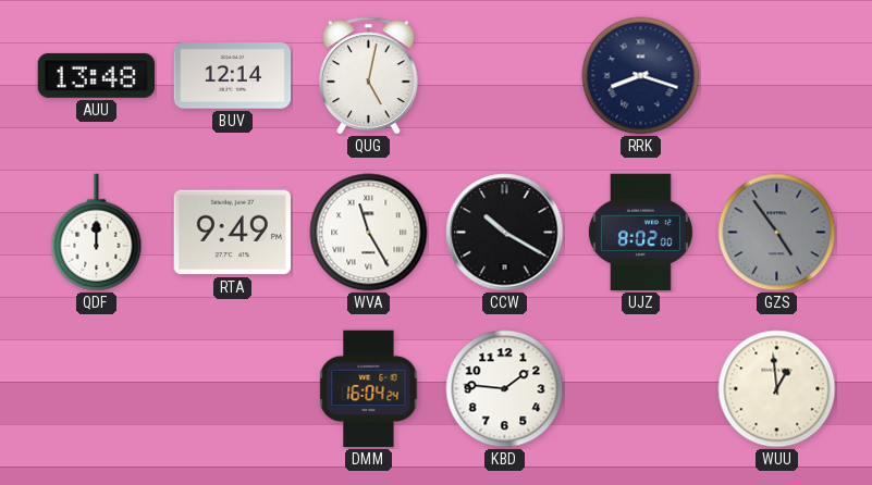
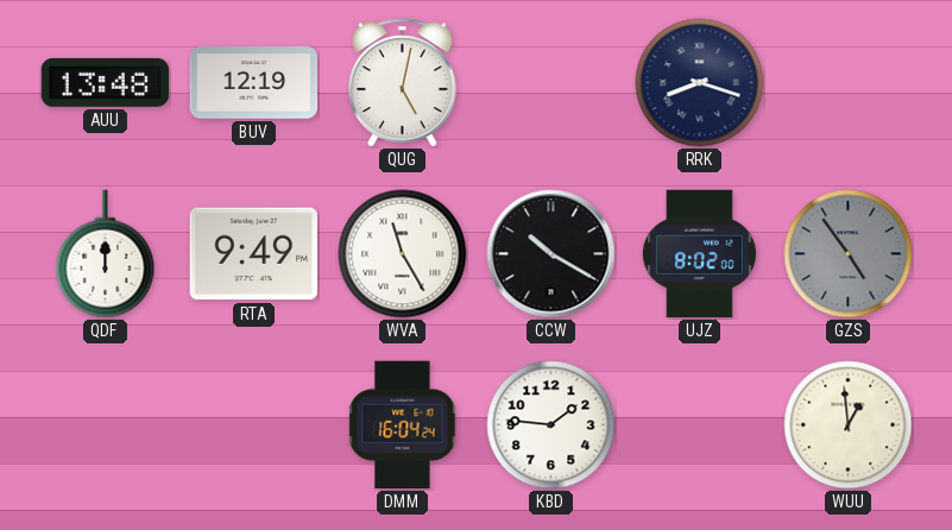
BUV: 12:14 -> 12:19 (254, 83)
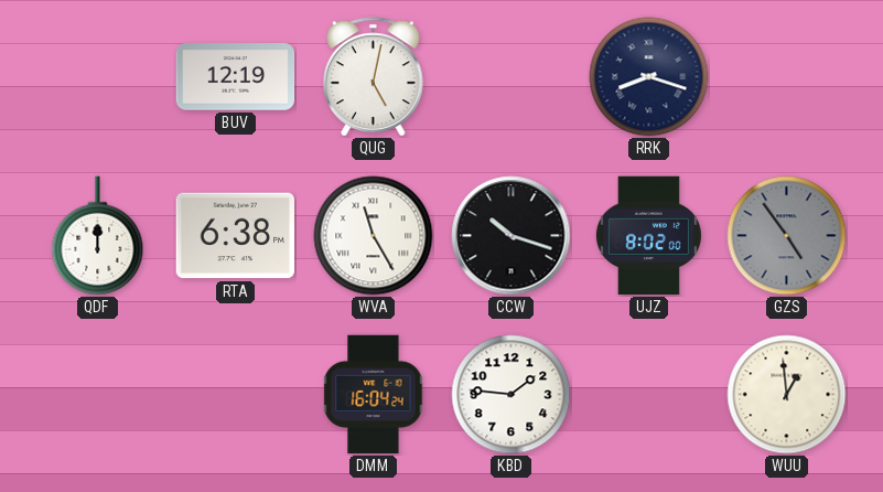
AUU: 13:48 -> none (105, 82)
RTA: 9:49 -> 6:38 (236, 236)
CCW: 10:20 -> 10:18 (512, 236)
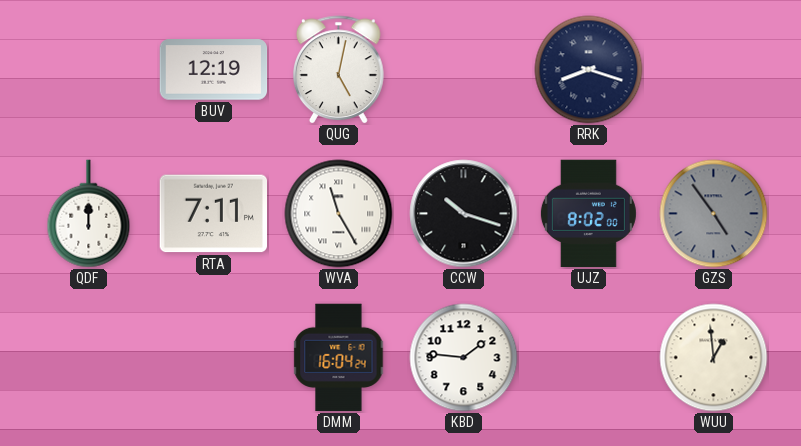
RTA: 6:38 -> 7:11 (214, 214)
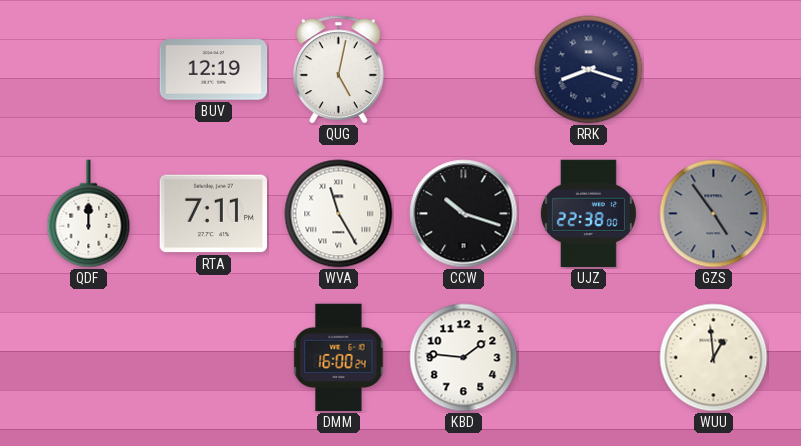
UJZ: 8:02 -> 22:38 (588, 214)
DMM: 16:04 -> 16:00 (339, 358)
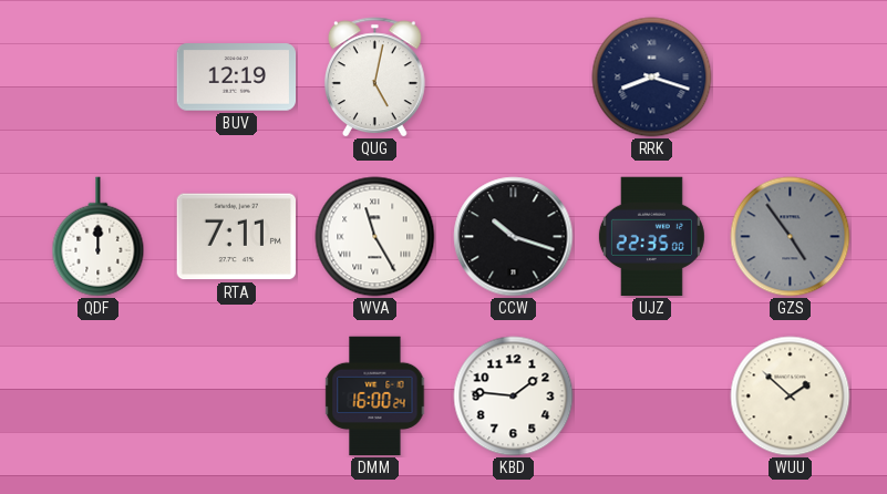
UJZ: 22:38 -> 22:35 (651, 237)
WUU: 12:59 -> 1:52 (791, 397)
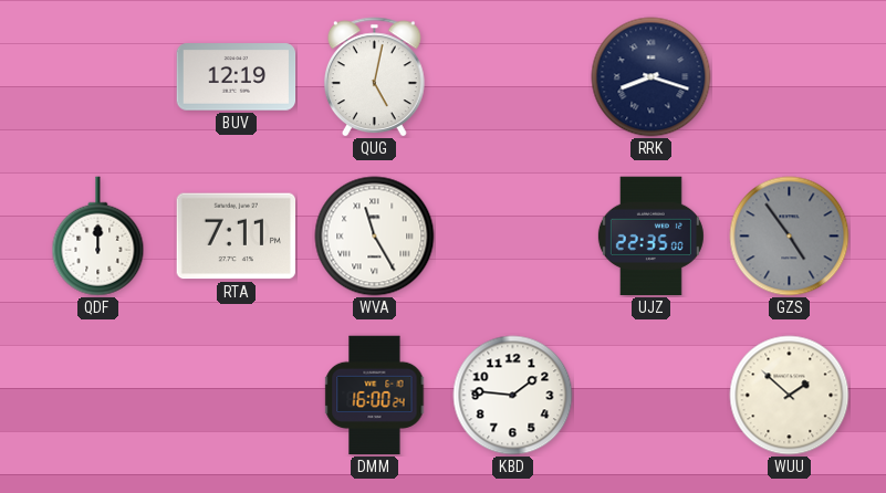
CCW: 10:18 -> none (514, 237)
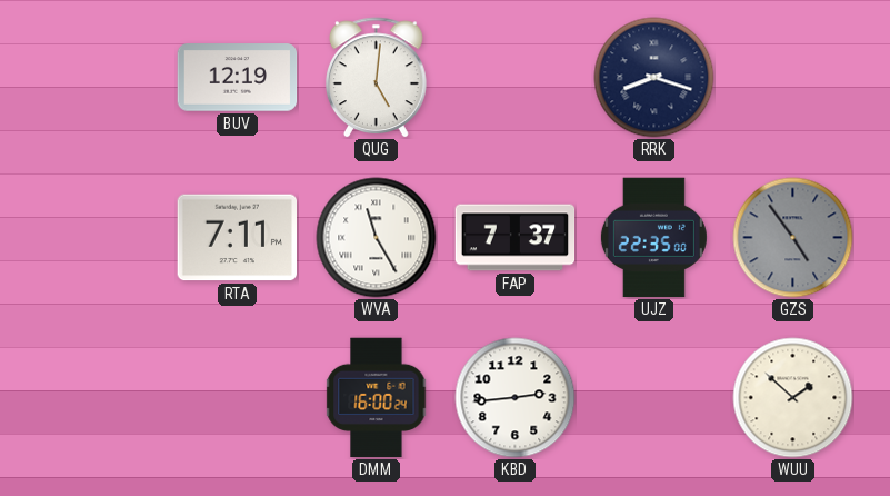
QUG: 5:02 -> 5:01 (376, 78)
QDF: 12:00 -> none (98, 237)
FAP: none -> 7:37 (516, 238)
KBD: 1:46 -> 2:44 (516, 398)
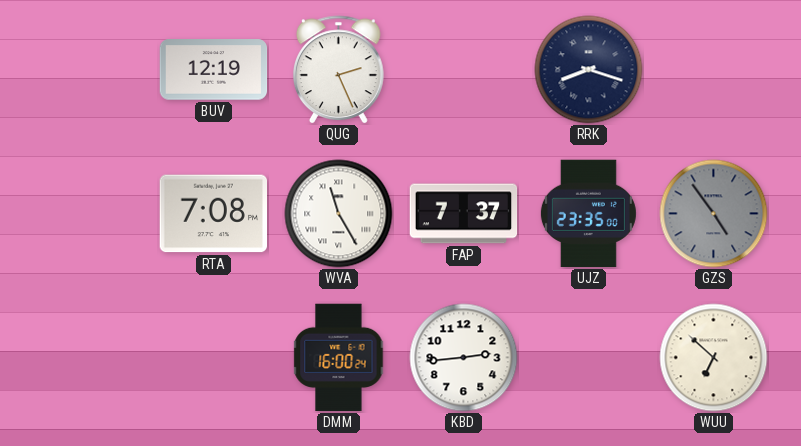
QUG: 5:01 -> 2:26 (338, 70)
RTA: 7:11 -> 7:08 (214, 214)
UJZ: 22:35 -> 23:35 (588, 214)
WUU: 1:52 -> 6:52 (714, 358)
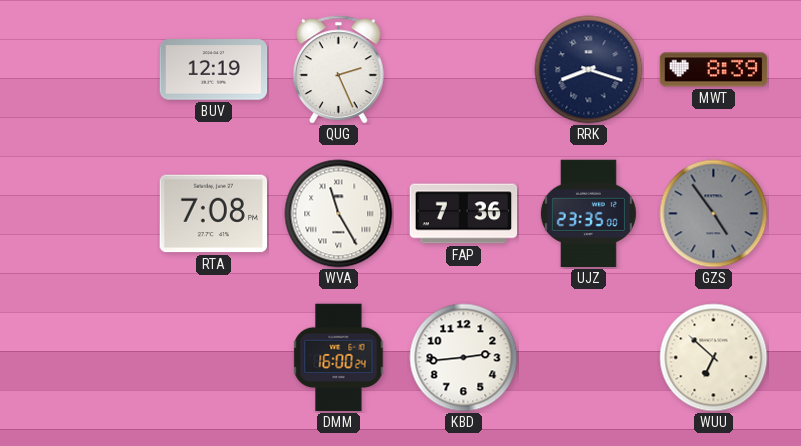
MWT: none -> 8:39 (714, 70)
FAP: 7:37 -> 7:36 (464, 214)
